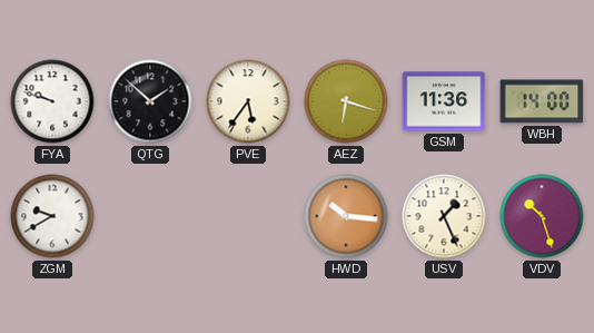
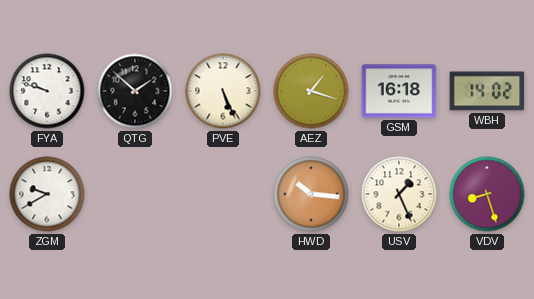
PVE: 5:36 -> 5:26 (223, 91)
AEZ: 6:18 -> 1:18 (311, 91)
GSM: 11:36 -> 16:18 (399, 91)
WBH: 14:00 -> 14:02 (487, 91)
VDV: 10:27 -> 8:27 (487, 194)
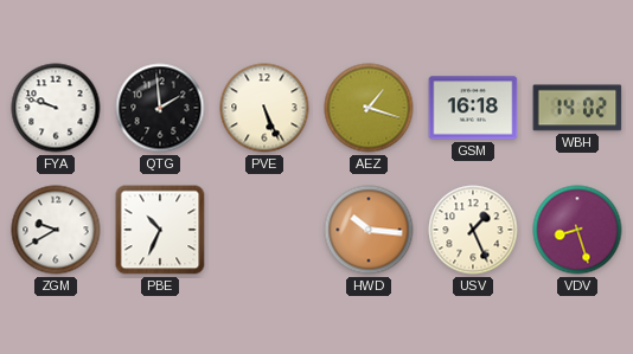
QTG: 1:52 -> 1:59 (160, 108)
PBE: none -> 10:34 (160, 230)
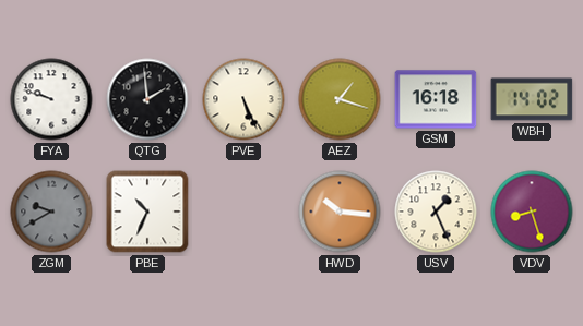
ZGM dial: white -> grey (51, 212)
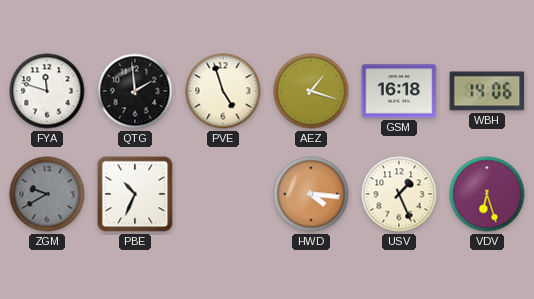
FYA: 9:48 -> 11:48 (47, 91)
PVE: 5:26 -> 4:57 (223, 91)
WBH: 14:02 -> 14:06 (487, 91)
HWD: 10:16 -> 4:16 (311, 194)
VDV: 8:27 -> 6:27 (487, 194)
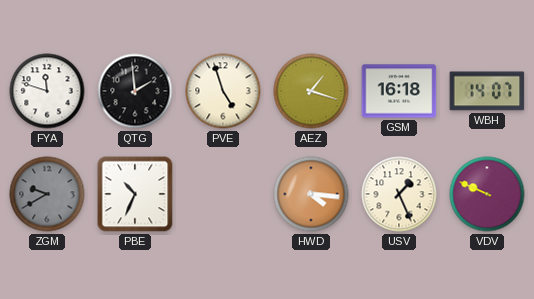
WBH: 14:06 -> 14:07 (487, 91)
VDV: 6:27 -> 9:49 (487, 194)
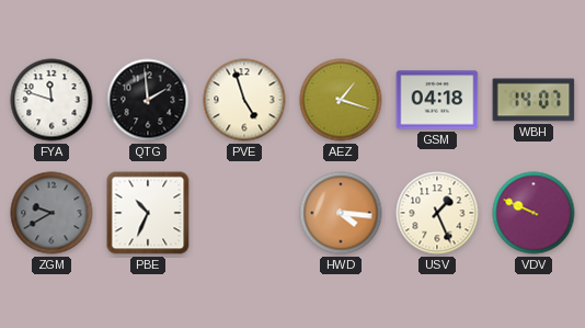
GSM: 16:18 -> 04:18 (437, 100)
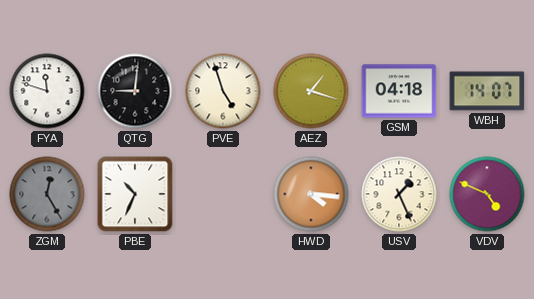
QTG: 1:59 -> 9:01 (135, 91)
ZGM: 9:40 -> 12:25 (47, 194)
VDV: 9:49 -> 4:49 (487, 194)
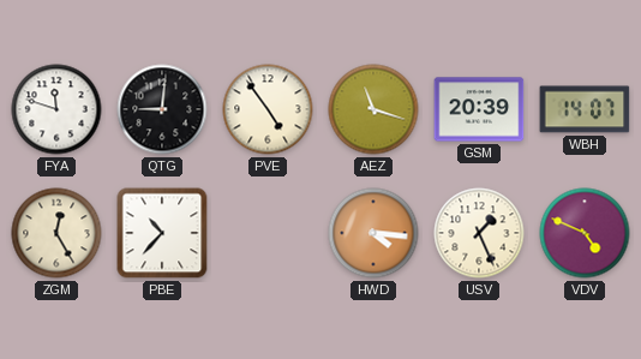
PVE: 4:57 -> 4:54 (268, 109)
AEZ: 1:18 -> 11:18 (373, 109)
GSM: 04:18 -> 20:39 (479, 109)
ZGM dial: grey -> cream (56, 233)
PBE: 10:34 -> 10:37 (162, 233)
